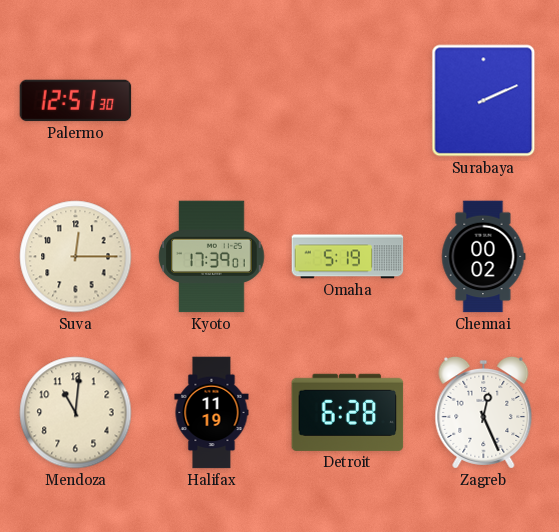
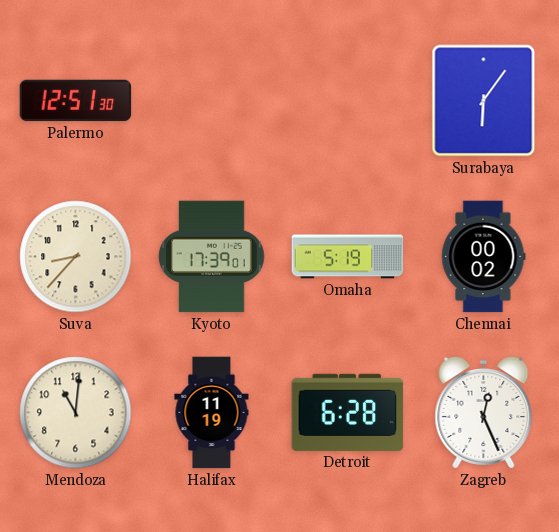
Surabaya: 2:11 -> 6:06 (484, 101)
Suva: 12:15 -> 8:37 (76, 257)
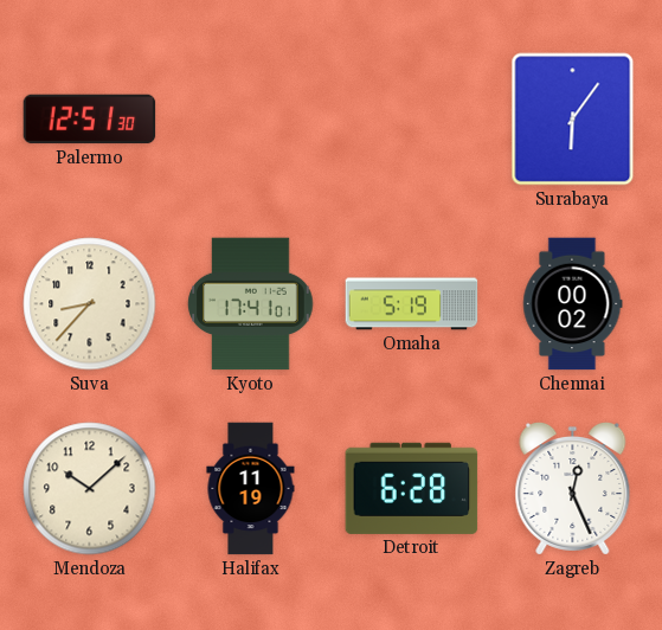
Kyoto: 17:39 -> 17:41 (251, 304)
Mendoza: 11:01 -> 10:08 (90, 489)
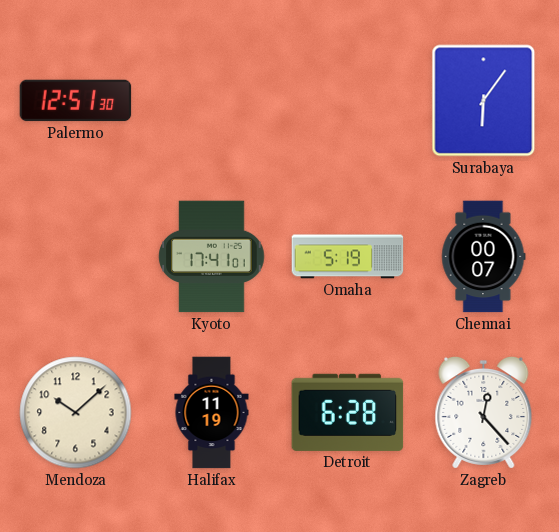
Suva: 8:37 -> none (90, 304)
Chennai: 00:02 -> 00:07 (483, 257)
Zagreb: 12:26 -> 12:23 (484, 412)
